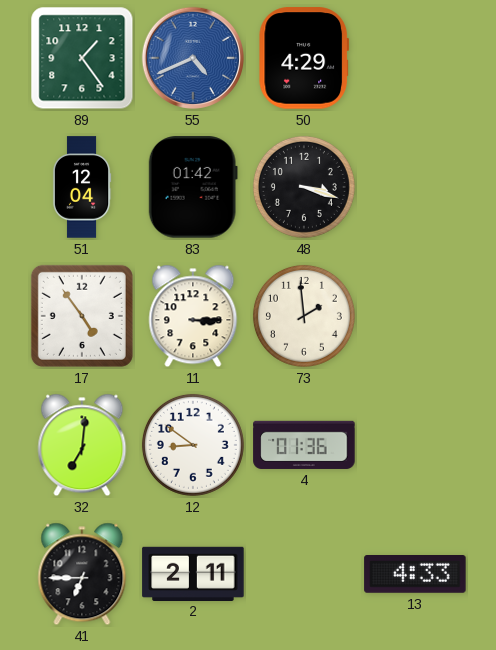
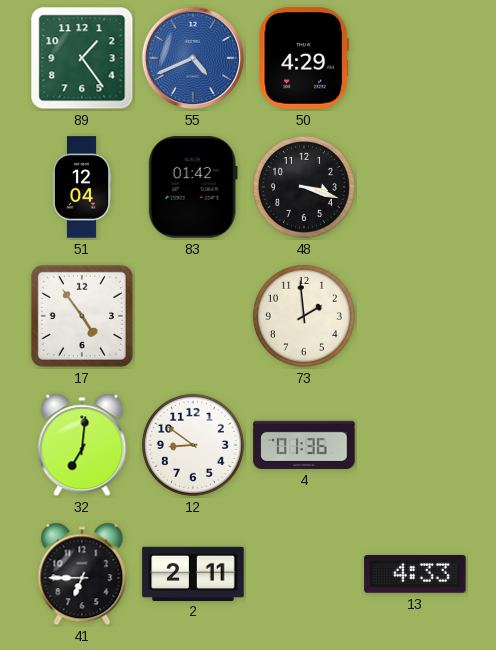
11: 3:15 -> none (193, 316)
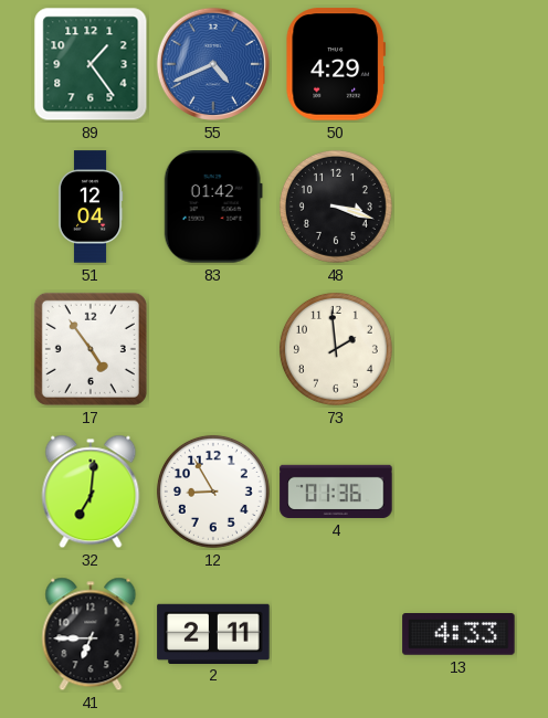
12: 8:51 -> 8:55 (213, 492)
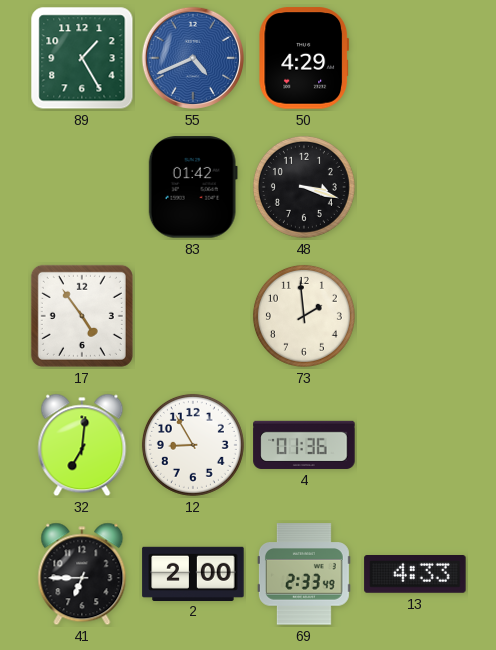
89: 1:24 -> 1:25 (82, 58)
51: 12:04 -> none (91, 207)
2: 2:11 -> 2:00 (193, 573)
69: none -> 2:33 (304, 574)
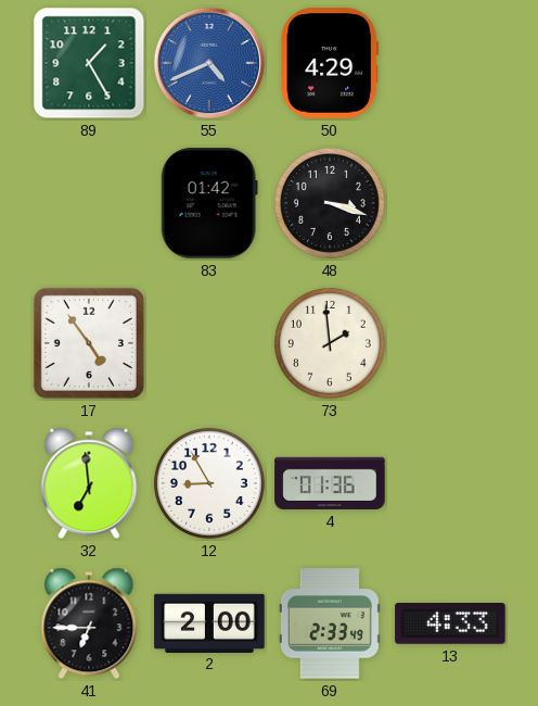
32: 7:01 -> 6:59 (89, 483)
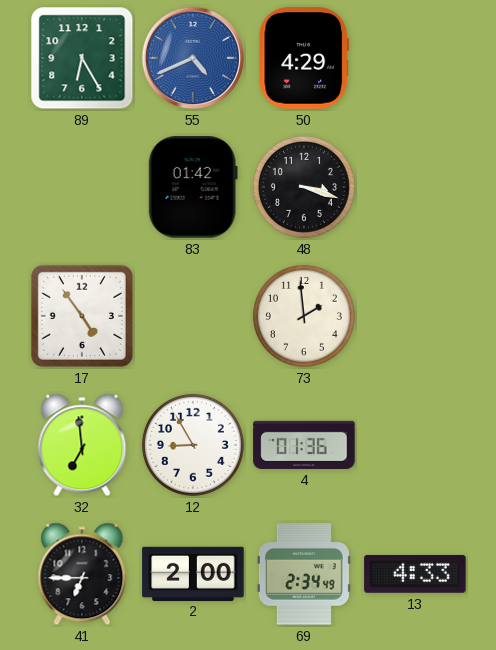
89: 1:25 -> 6:25 (82, 58)
69: 2:33 -> 2:34 (304, 574)
